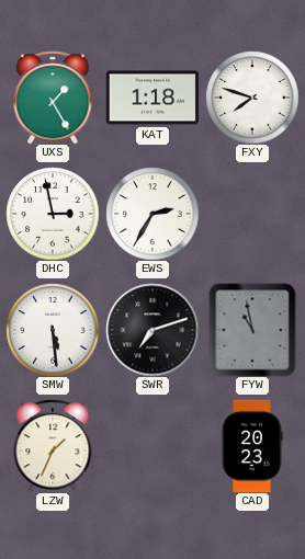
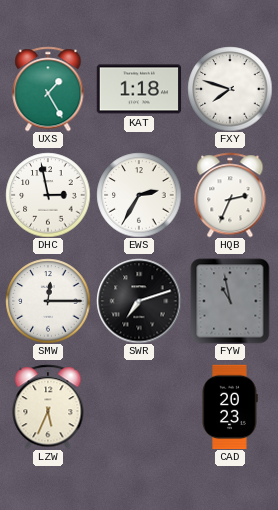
HQB: none -> 2:34 (230, 195)
SMW: 5:29 -> 12:15 (48, 301)
LZW: 1:34 -> 5:34 (48, 407)
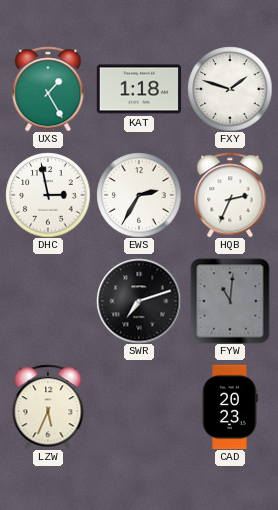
FXY: 7:48 -> 1:48 (230, 89)
SMW: 12:15 -> none (48, 301)
FYW: 10:58 -> 11:01 (230, 301)
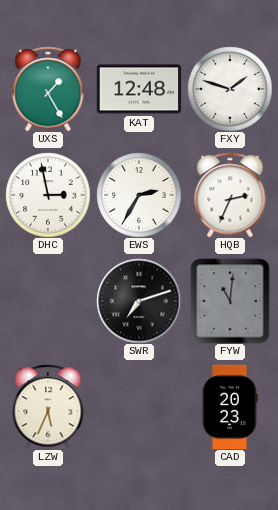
KAT: 1:18 -> 12:48 (139, 89)
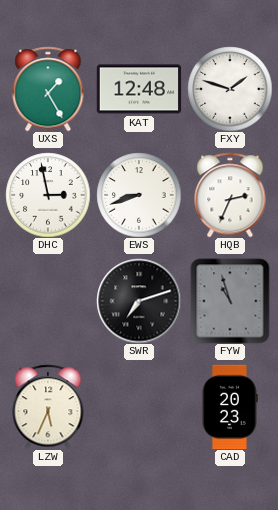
EWS: 2:35 -> 8:42 (139, 195)
FYW: 11:01 -> 10:57 (230, 301)
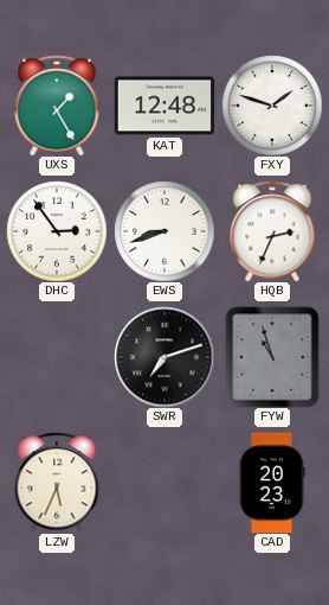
DHC: 2:58 -> 2:54 (57, 231)
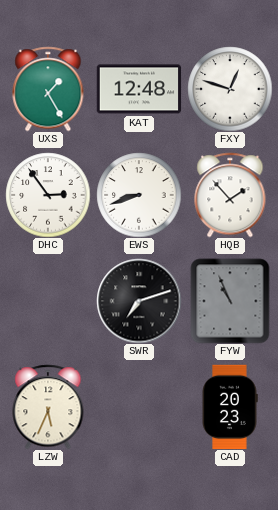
FXY: 1:48 -> 12:48 (230, 89)
HQB: 2:34 -> 1:53 (230, 195)
FYW: 10:57 -> 10:56 (230, 301)
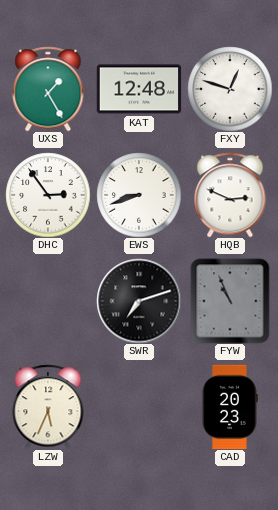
HQB: 1:53 -> 2:49 (230, 195)
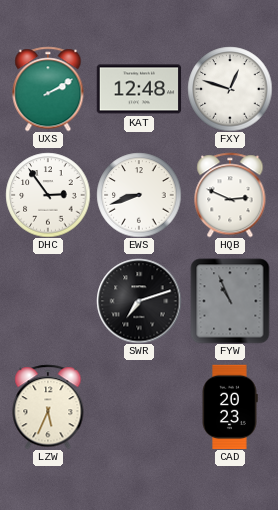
UXS: 1:25 -> 2:10 (48, 89)
